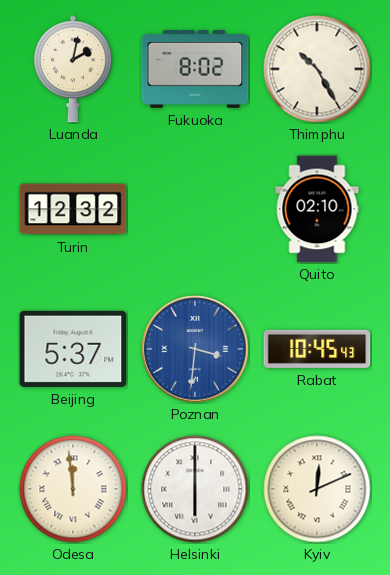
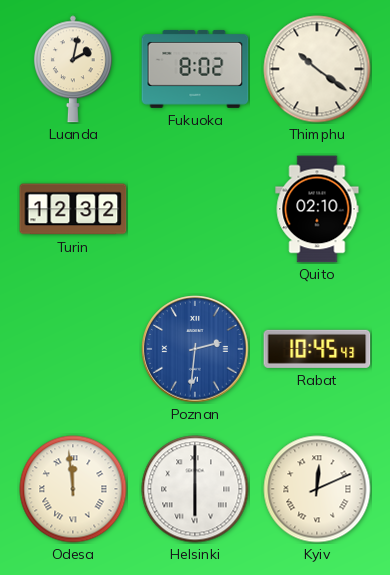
Thimphu: 10:25 -> 10:21 (317, 69)
Beijing: 5:37 -> none (73, 349)
Poznan: 3:31 -> 2:31 (195, 349)
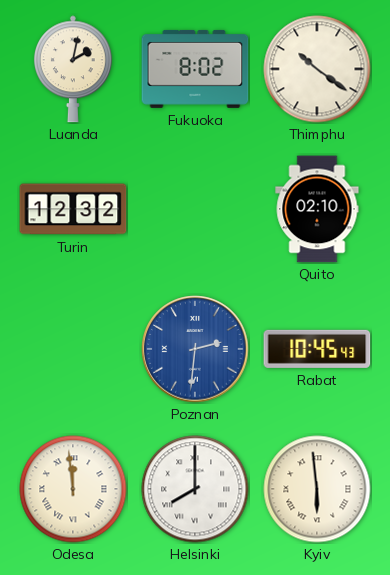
Helsinki: 6:00 -> 8:00 (195, 489)
Kyiv: 12:11 -> 5:59 (317, 489)
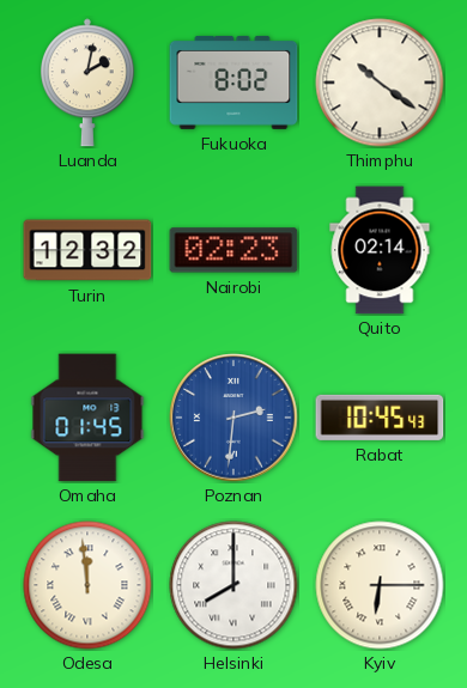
Nairobi: none -> 02:23 (233, 250)
Quito: 02:10 -> 02:14 (380, 250)
Omaha: none -> 01:45 (87, 418)
Kyiv: 5:59 -> 6:15 (380, 585)
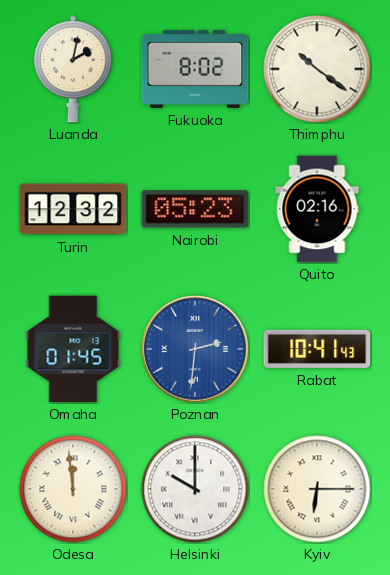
Nairobi: 02:23 -> 05:23 (195, 209)
Quito: 02:14 -> 02:16 (317, 209)
Rabat: 10:45 -> 10:41 (317, 349)
Helsinki: 8:00 -> 10:00 (195, 489)
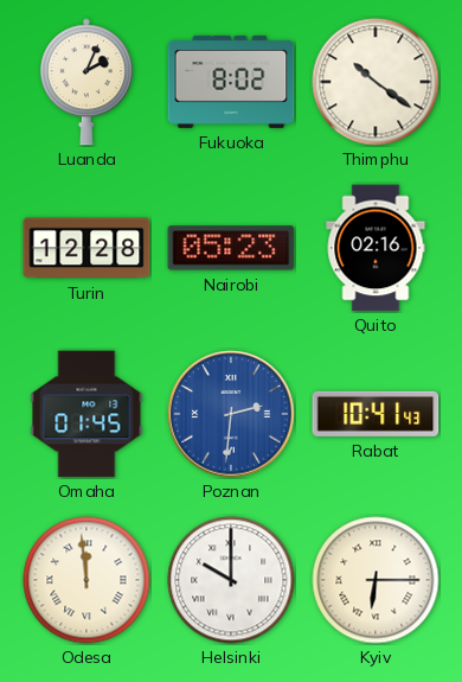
Luanda: 2:02 -> 2:04 (86, 82)
Turin: 12:32 -> 12:28 (86, 248)
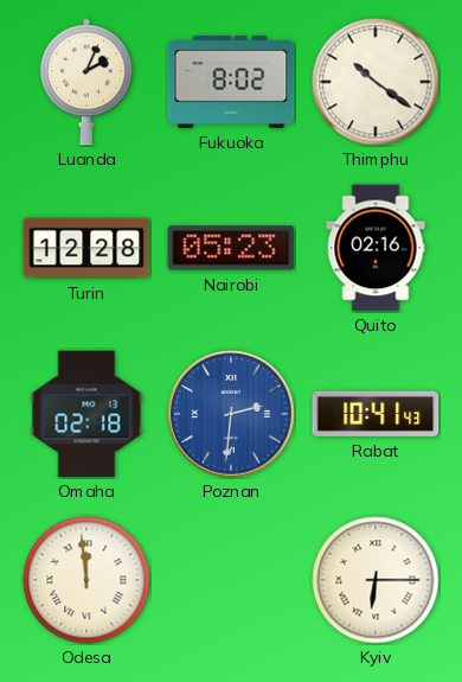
Omaha: 01:45 -> 02:18 (86, 414)
Helsinki: 10:00 -> none (231, 580)
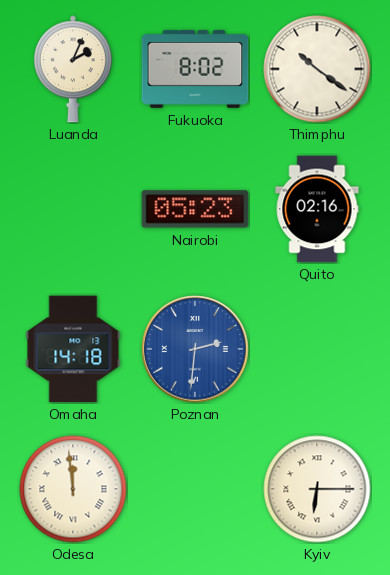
Turin: 12:28 -> none (86, 248)
Omaha: 02:18 -> 14:18 (73, 349)
Rabat: 10:41 -> none (376, 414)
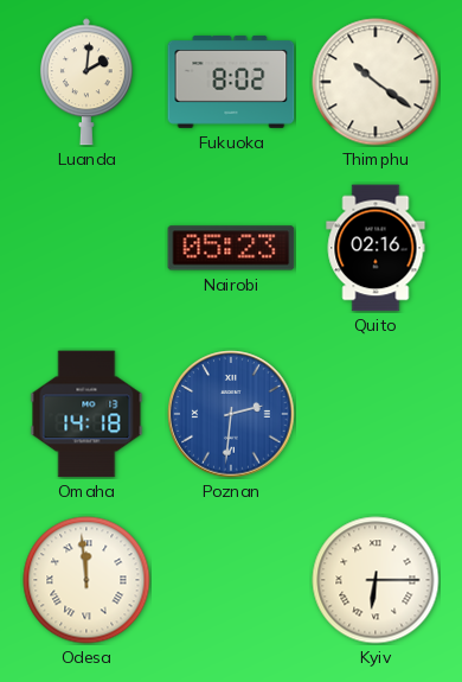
Luanda: 2:04 -> 2:01 (86, 82)
